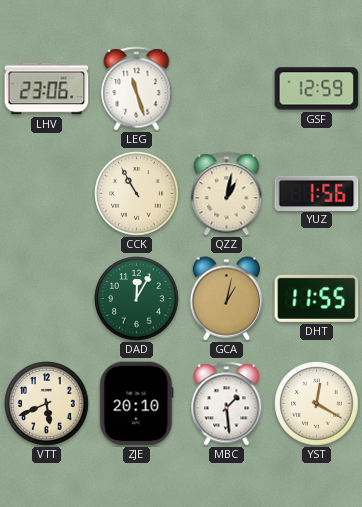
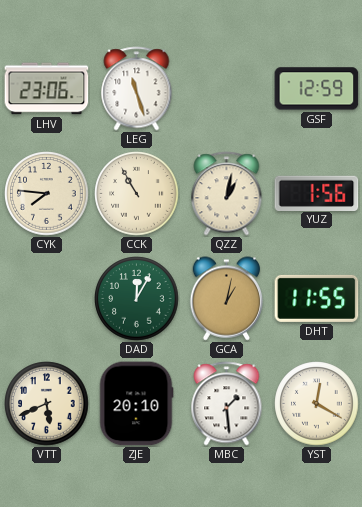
CYK: none -> 7:46 (47, 194)
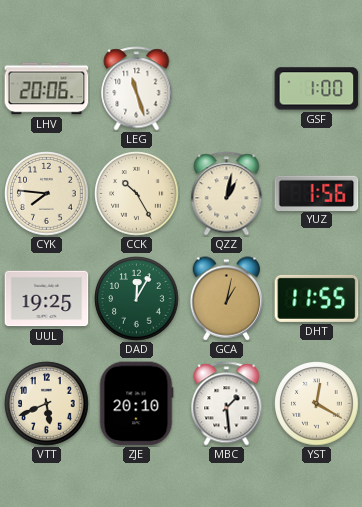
LHV: 23:06 -> 20:06 (47, 89)
GSF: 12:59 -> 1:00 (317, 89)
CCK: 10:55 -> 10:25 (137, 194)
UUL: none -> 19:25 (47, 299)
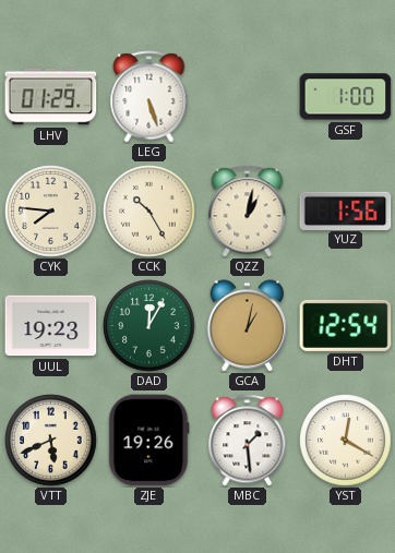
LHV: 20:06 -> 01:29 (51, 97)
LEG: 11:27 -> 5:27 (149, 97)
UUL: 19:25 -> 19:23 (51, 326)
DHT: 11:55 -> 12:54 (346, 325)
ZJE: 20:10 -> 19:26 (148, 441)
